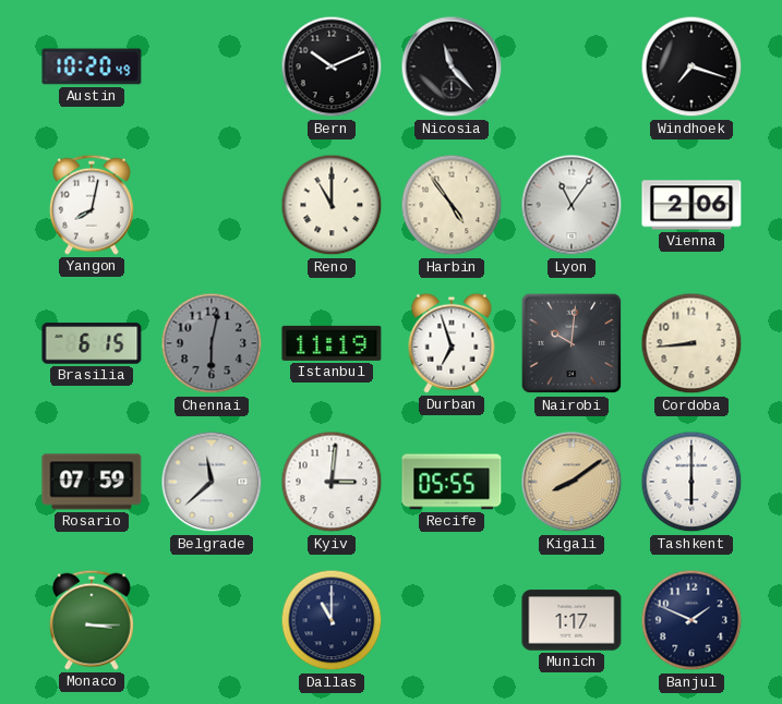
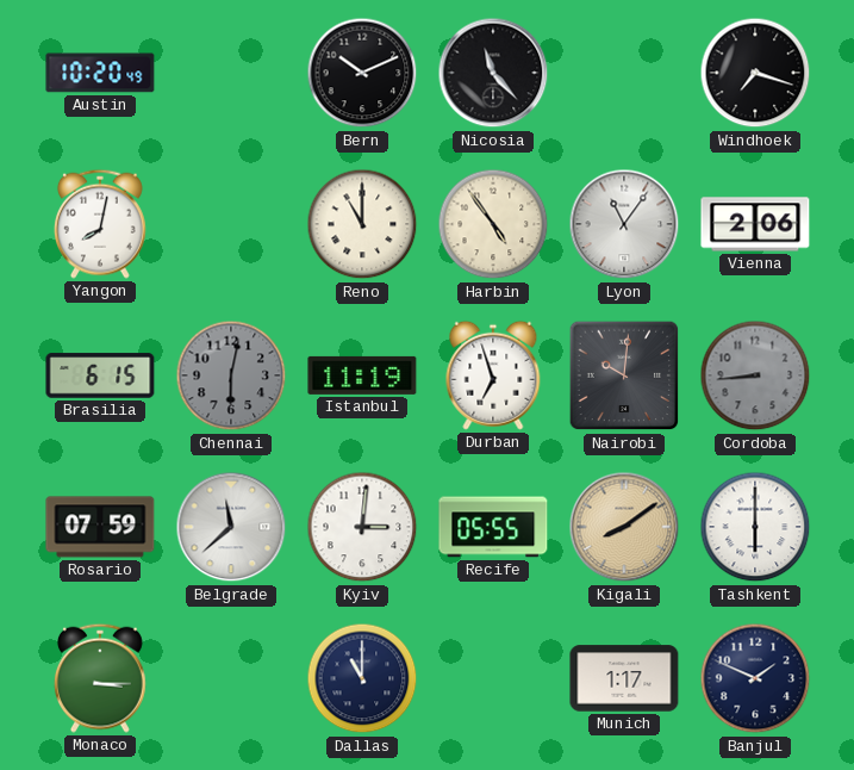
Cordoba dial: cream -> grey (755, 375)
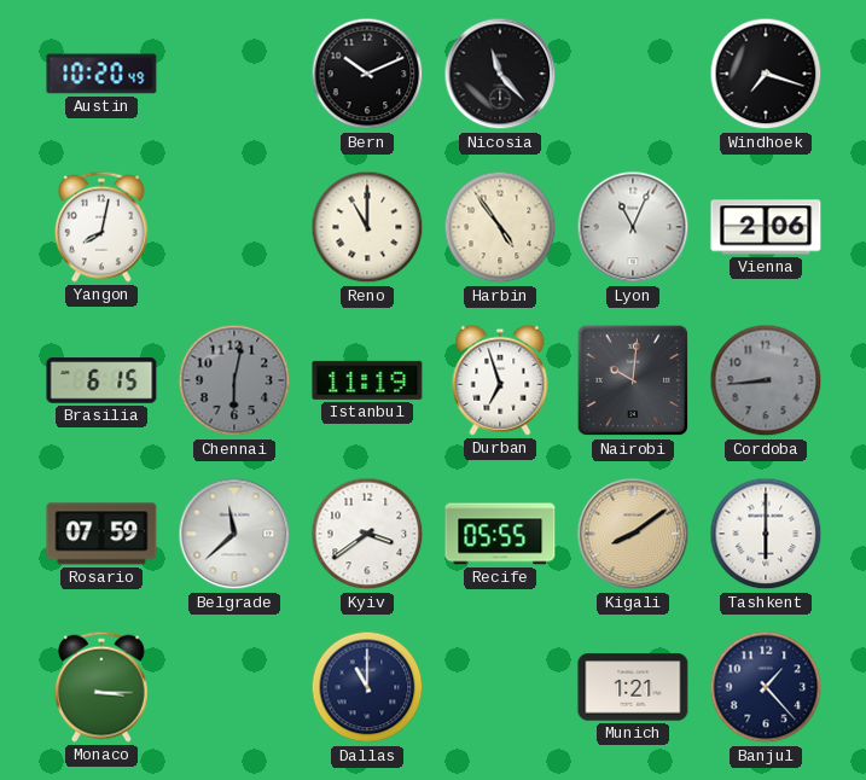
Lyon: 11:06 -> 11:04 (633, 227)
Kyiv: 3:01 -> 3:39 (367, 534)
Munich: 1:17 -> 1:21 (633, 687)
Banjul: 1:49 -> 1:23 (766, 687)
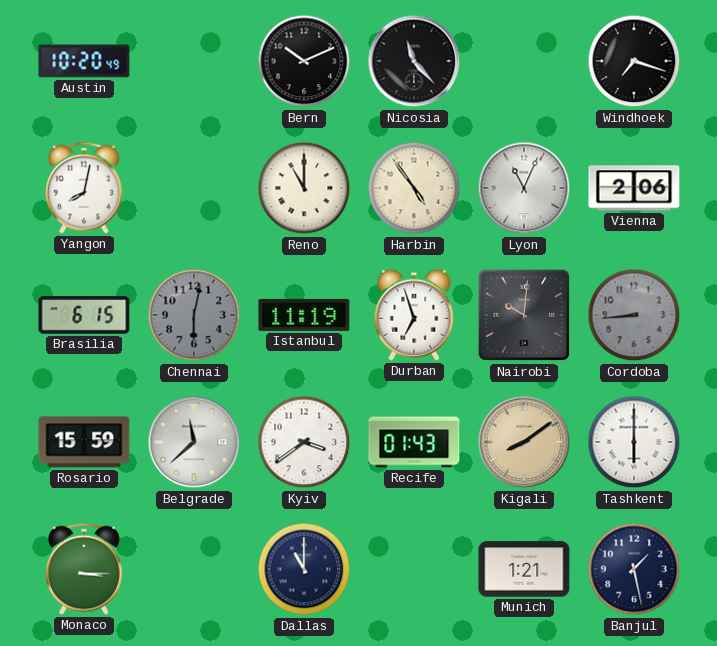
Rosario: 07:59 -> 15:59 (84, 442)
Recife: 05:55 -> 01:43 (414, 442)
Banjul: 1:23 -> 1:28 (634, 569)
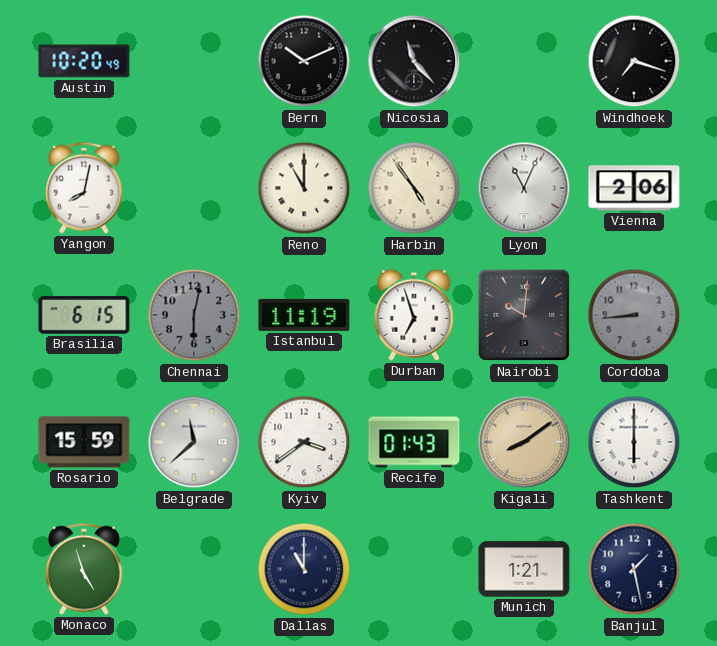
Monaco: 3:15 -> 4:57 (84, 569)
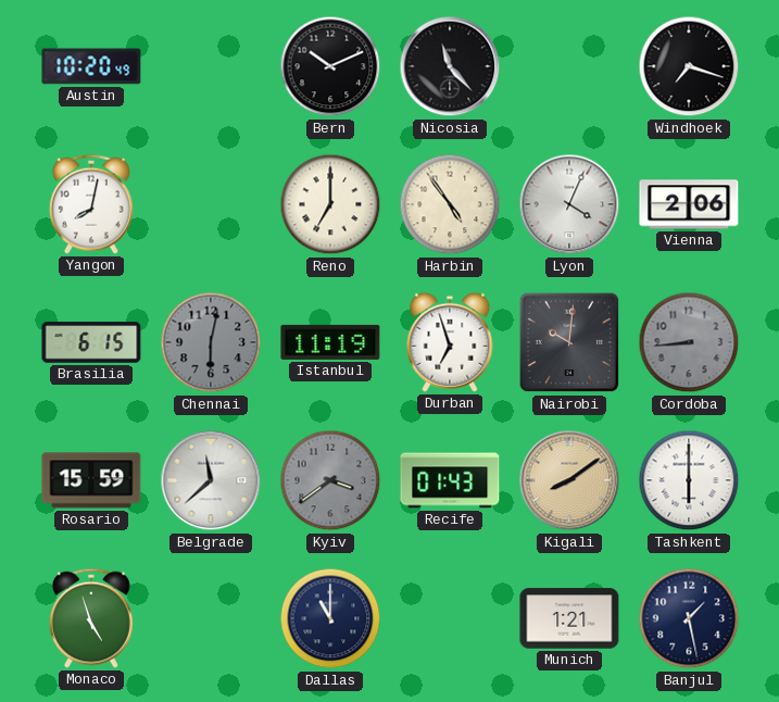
Reno: 11:00 -> 7:00 (330, 204)
Lyon: 11:04 -> 4:04 (569, 204)
Kyiv dial: white -> grey (330, 480)
